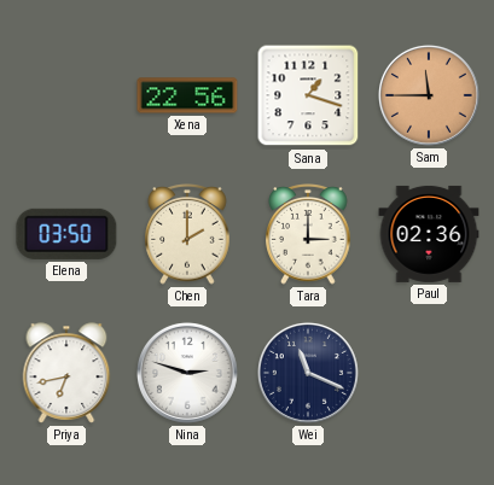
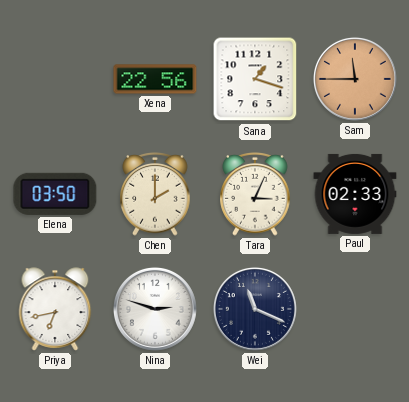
Tara: 3:00 -> 3:04 (255, 195)
Paul: 02:36 -> 02:33 (355, 194)
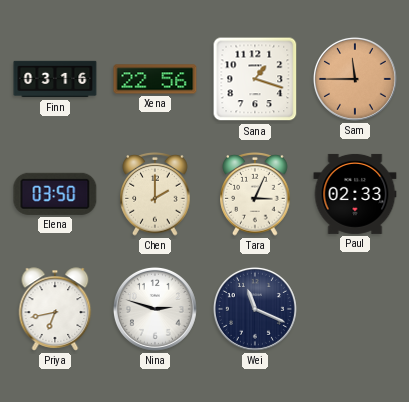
Finn: none -> 03:16 (55, 79)
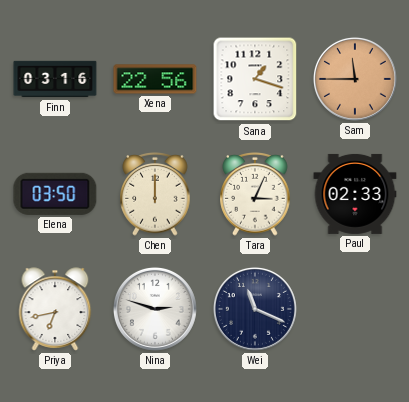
Chen: 2:00 -> 12:00 (155, 195)
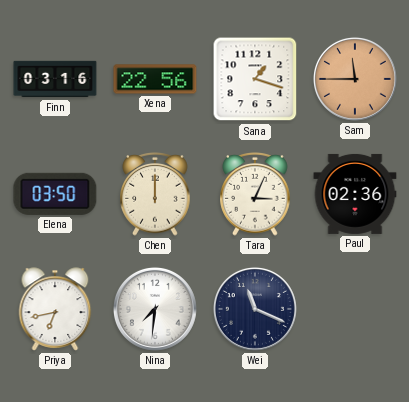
Paul: 02:33 -> 02:36 (355, 194)
Nina: 2:48 -> 7:31 (155, 309)
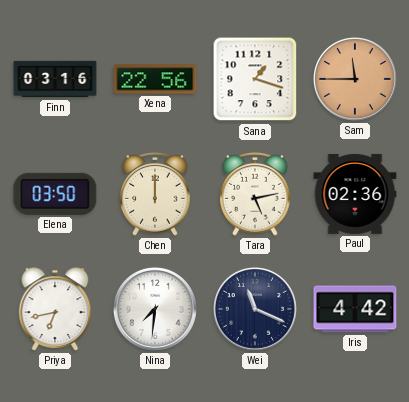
Tara: 3:04 -> 5:13 (255, 195)
Iris: none -> 4:42 (355, 309)
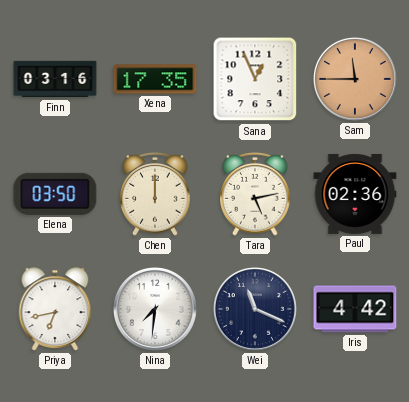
Xena: 22:56 -> 17:35 (155, 79)
Sana: 1:18 -> 12:56 (255, 79)
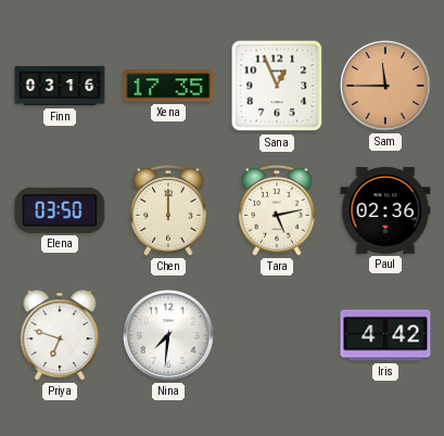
Priya: 6:43 -> 6:48 (60, 335)
Wei: 11:19 -> none (255, 309)
